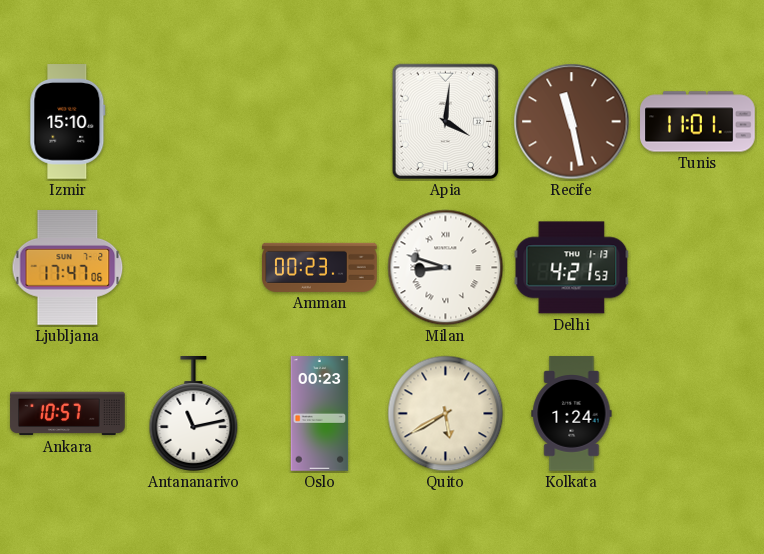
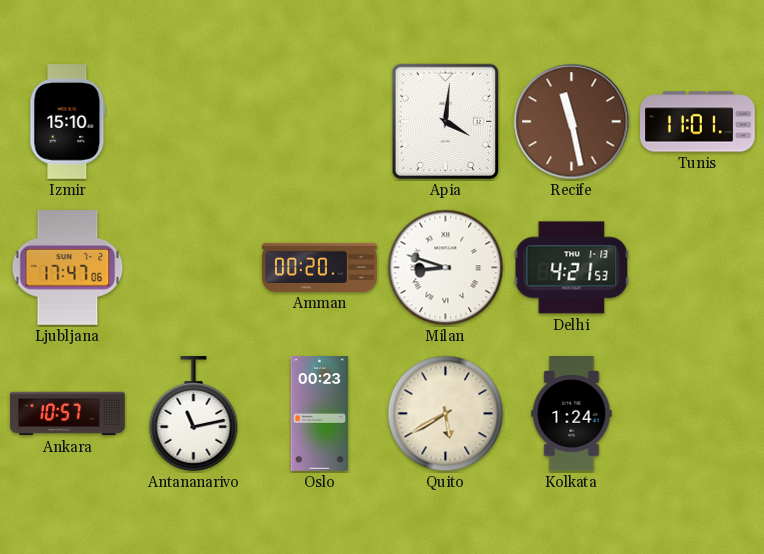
Amman: 00:23 -> 00:20 (320, 267)
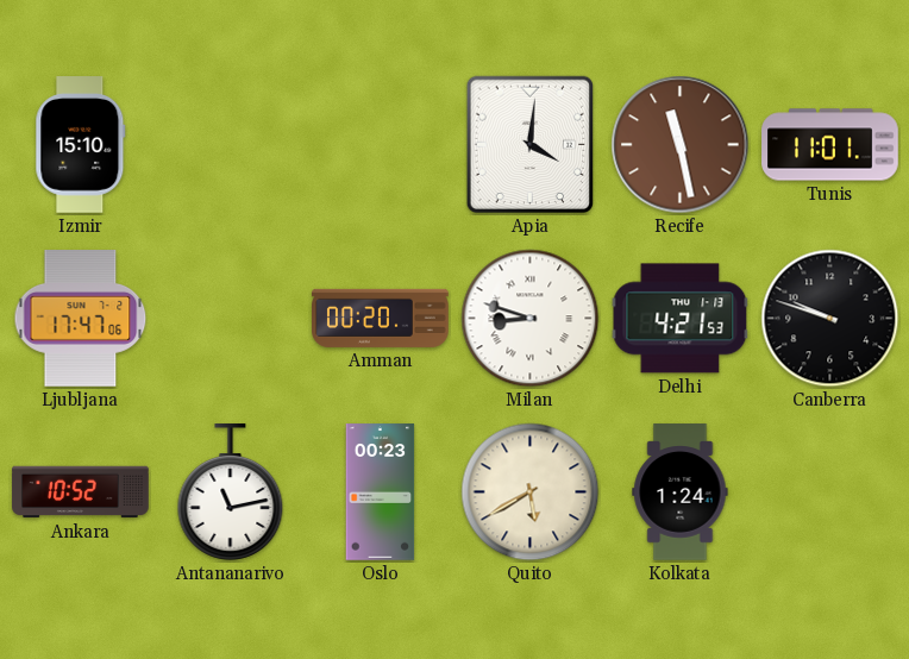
Canberra: none -> 9:48 (830, 319)
Ankara: 10:57 -> 10:52 (81, 492)
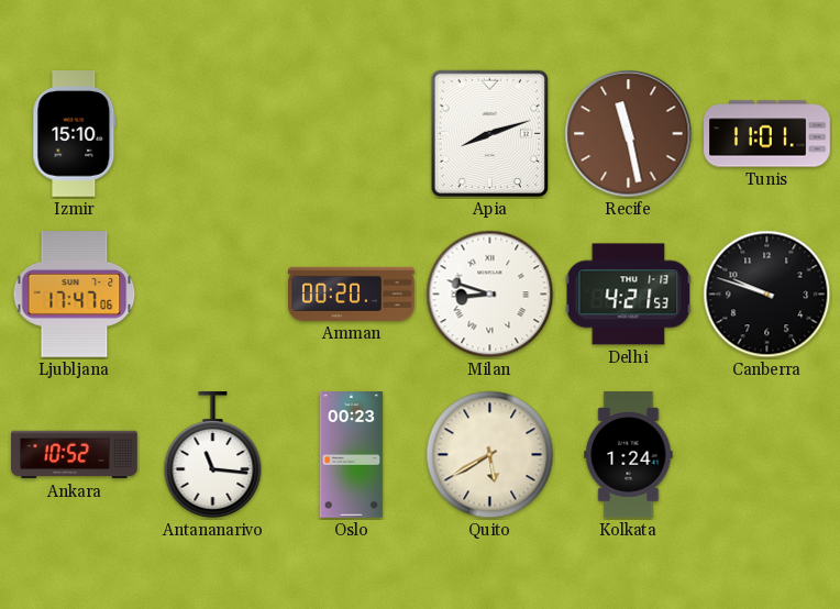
Apia: 4:01 -> 8:12 (489, 134)
Antananarivo: 11:13 -> 11:16 (213, 455)
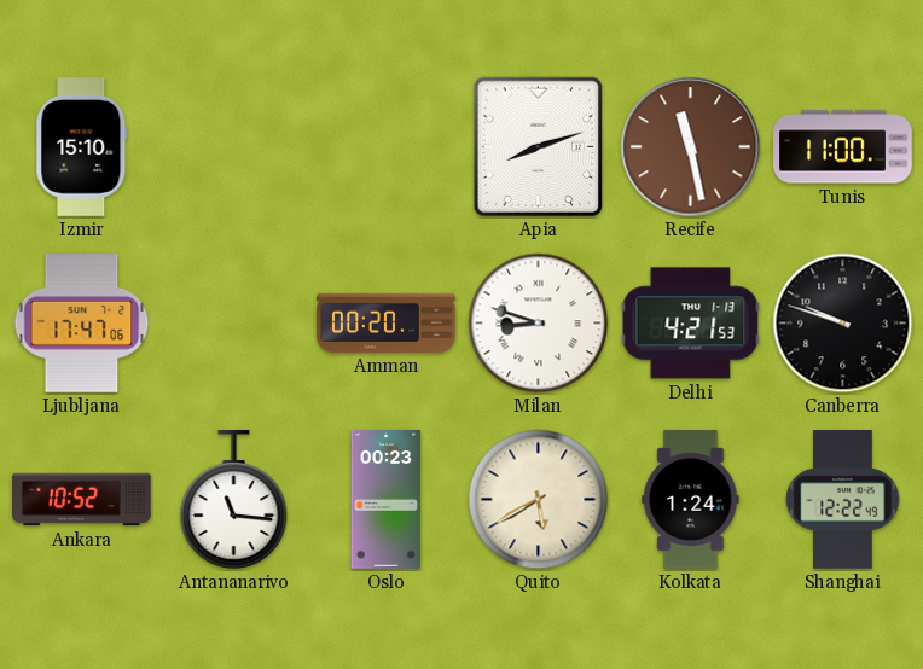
Tunis: 11:01 -> 11:00 (843, 147)
Shanghai: none -> 12:22 (843, 500)
